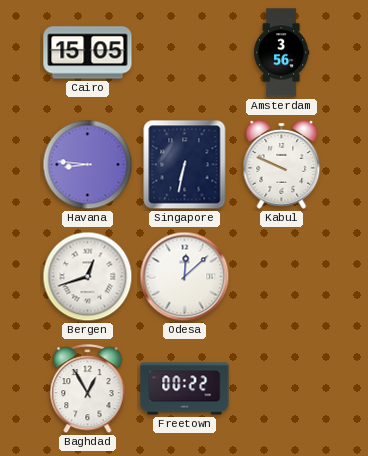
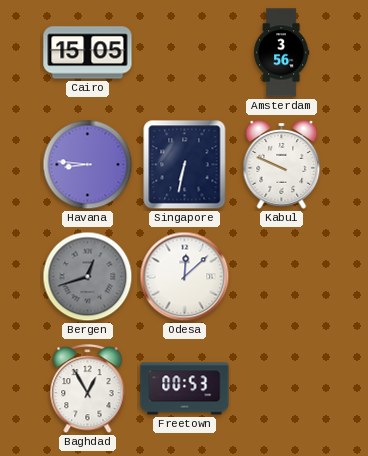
Bergen dial: white -> grey (88, 277)
Freetown: 00:22 -> 00:53 (185, 389)
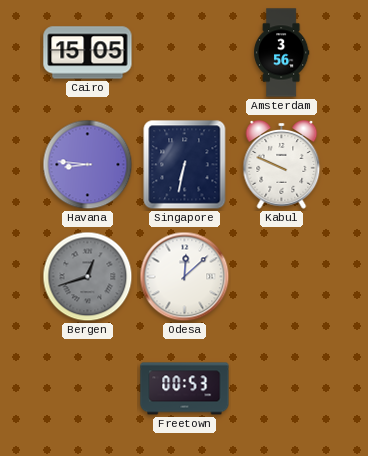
Baghdad: 12:55 -> none (88, 389)
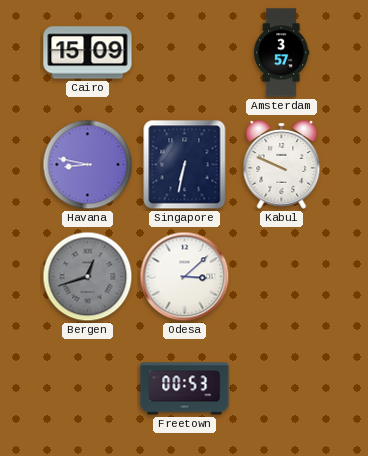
Cairo: 15:05 -> 15:09 (88, 53)
Amsterdam: 3:56 -> 3:57 (282, 53)
Havana: 8:46 -> 8:47 (88, 165)
Odesa: 12:08 -> 3:08 (185, 277)
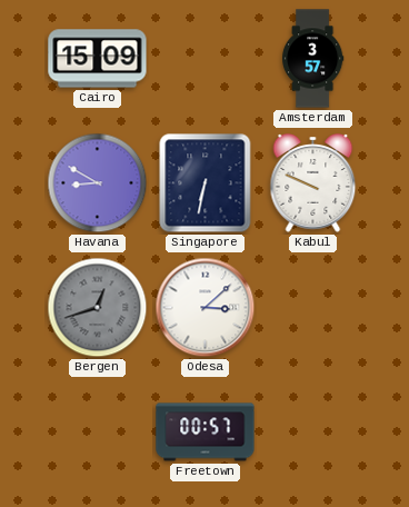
Havana: 8:47 -> 8:50 (98, 183)
Freetown: 00:53 -> 00:57 (206, 433)
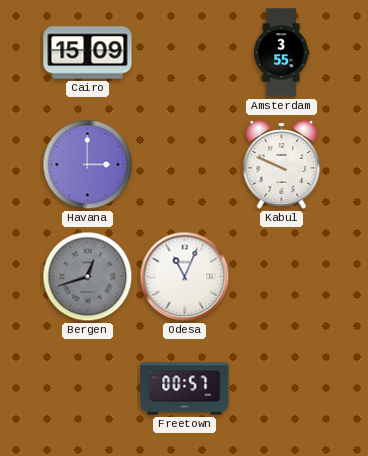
Amsterdam: 3:57 -> 3:55 (282, 53)
Havana: 8:50 -> 3:00 (88, 165)
Singapore: 6:32 -> none (206, 183)
Odesa: 3:08 -> 11:04 (185, 277)
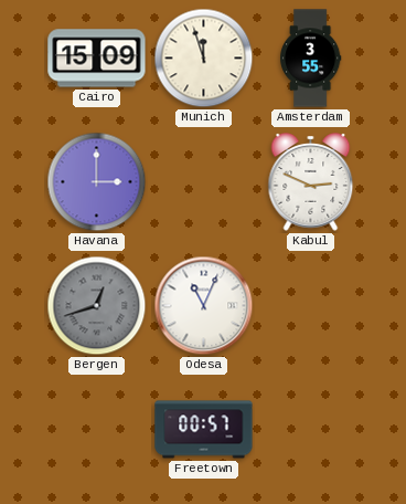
Munich: none -> 11:57 (204, 59)
Kabul: 9:49 -> 2:49 (311, 182)
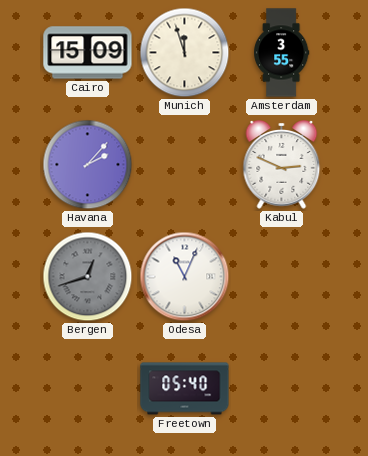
Havana: 3:00 -> 2:07 (88, 165)
Freetown: 00:57 -> 05:40 (185, 389)
